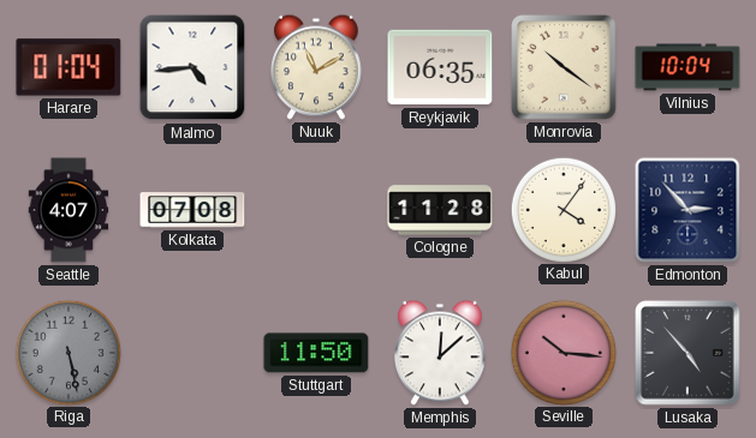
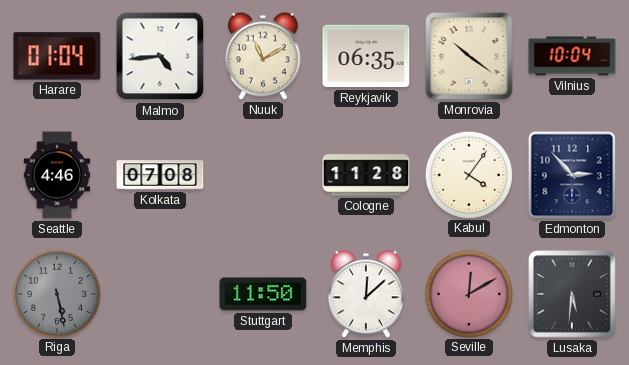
Seattle: 4:07 -> 4:46 (57, 175)
Seville: 10:16 -> 12:10 (468, 293)
Lusaka: 4:53 -> 5:31 (572, 294)
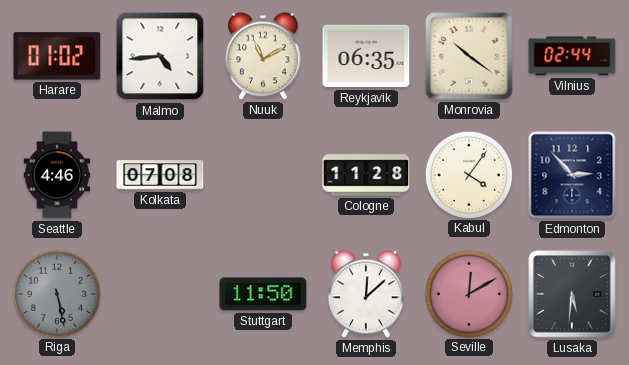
Harare: 01:04 -> 01:02 (57, 56)
Vilnius: 10:04 -> 02:44 (572, 56)
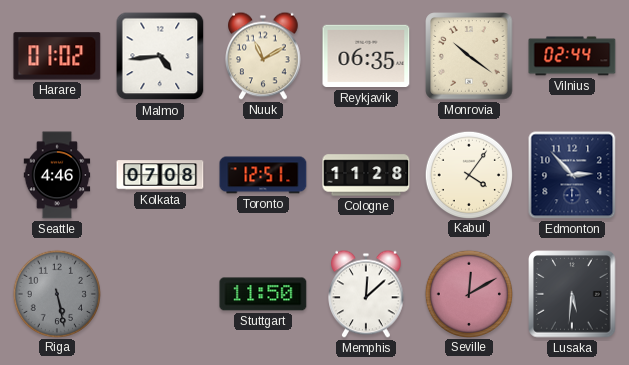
Toronto: none -> 12:51 (263, 175)
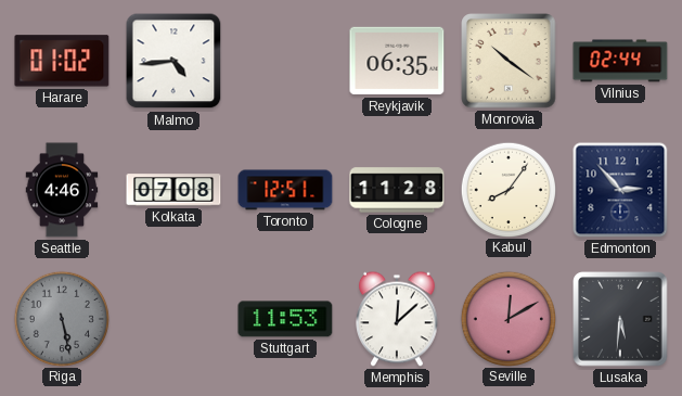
Nuuk: 11:10 -> none (264, 56)
Kabul: 4:06 -> 8:06 (507, 189)
Stuttgart: 11:50 -> 11:53 (285, 319)
